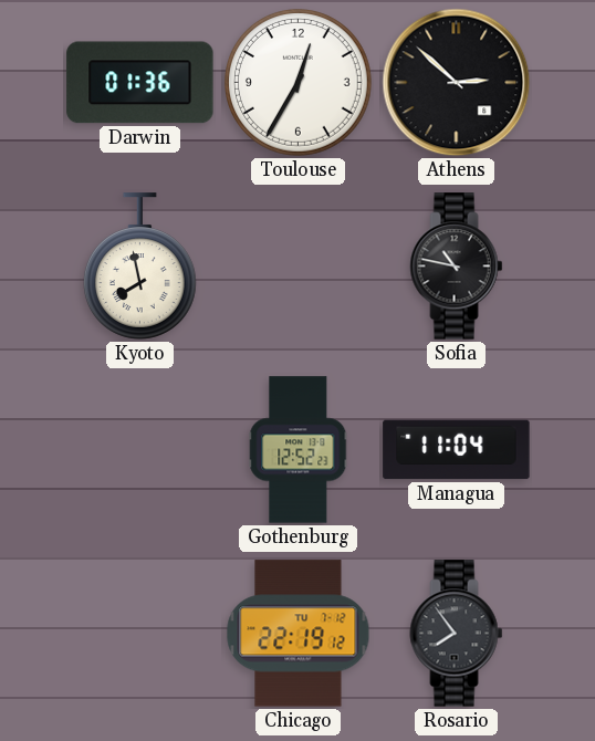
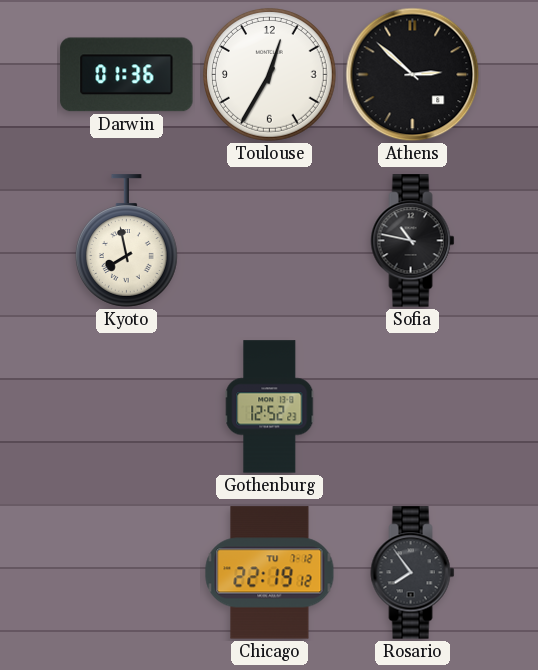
Managua: 11:04 -> none (457, 450)
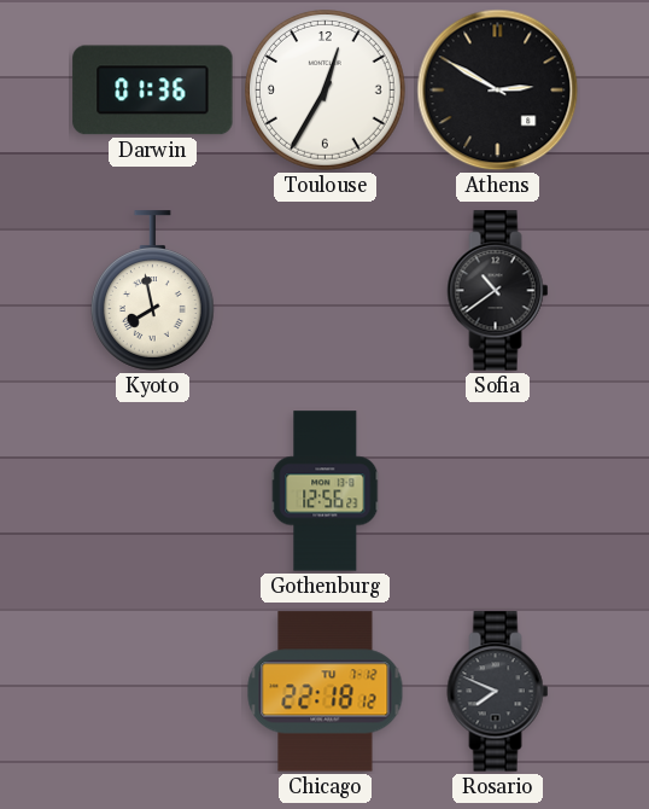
Athens: 2:52 -> 2:50 (498, 91)
Sofia: 10:47 -> 10:39 (498, 291)
Gothenburg: 12:52 -> 12:56 (326, 491)
Chicago: 22:19 -> 22:18 (326, 692)
Rosario: 7:54 -> 7:49 (498, 692)
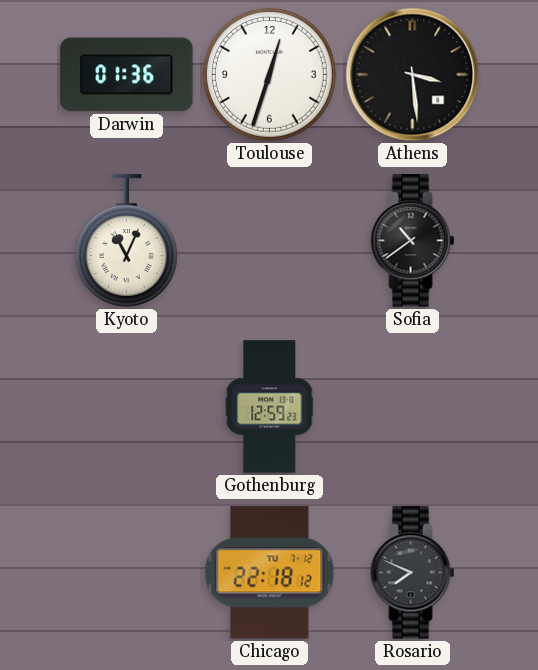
Toulouse: 12:35 -> 12:33 (270, 75)
Athens: 2:50 -> 3:29 (413, 75)
Kyoto: 7:58 -> 11:04 (126, 241)
Gothenburg: 12:56 -> 12:59 (270, 407)
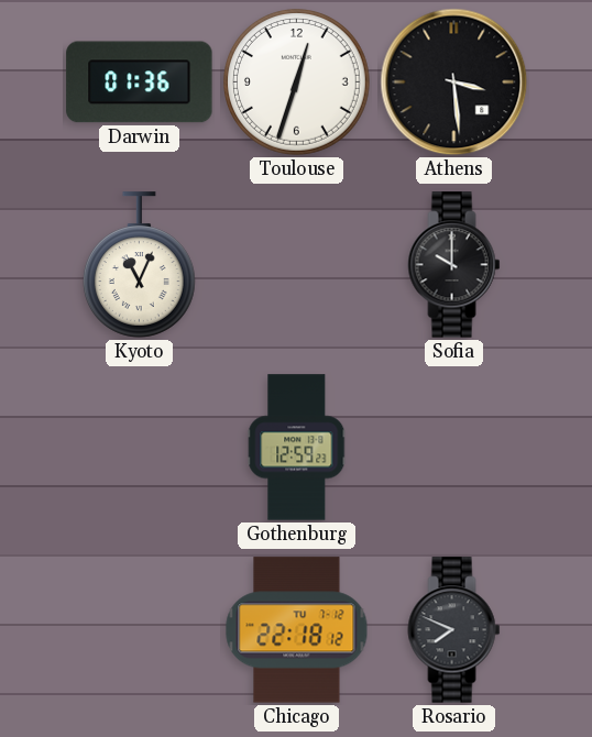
Sofia: 10:39 -> 10:00 (454, 265)
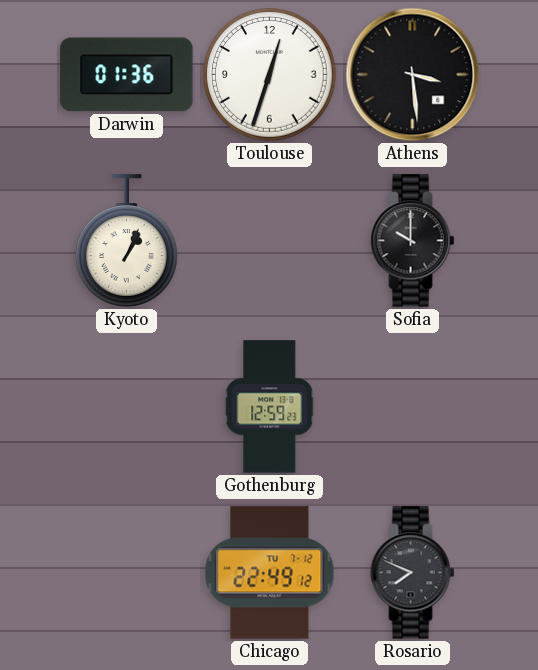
Kyoto: 11:04 -> 1:04 (126, 241)
Chicago: 22:18 -> 22:49 (270, 573)
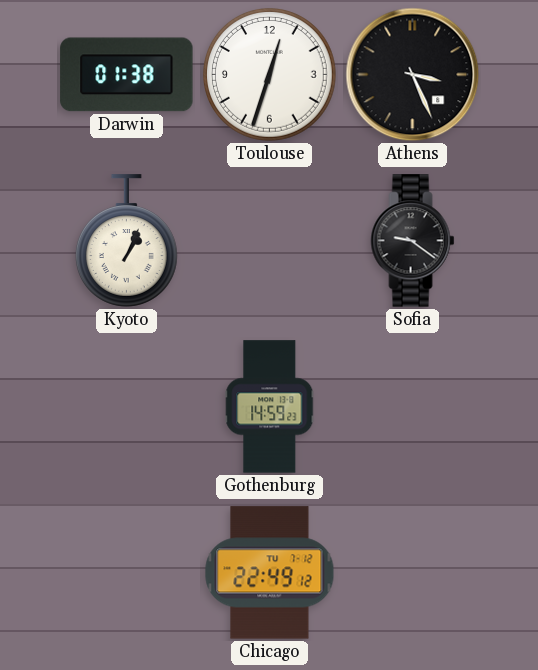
Darwin: 01:36 -> 01:38 (127, 75)
Athens: 3:29 -> 3:26 (413, 75)
Sofia: 10:00 -> 9:21 (413, 241)
Gothenburg: 12:59 -> 14:59 (270, 407)
Rosario: 7:49 -> none (413, 573)
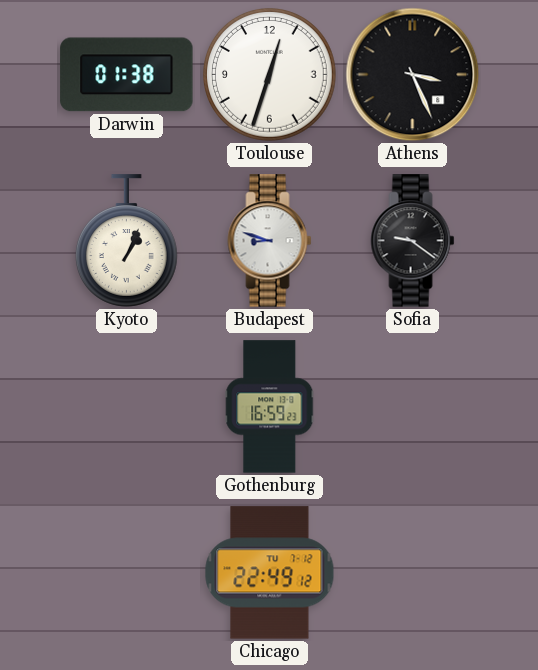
Budapest: none -> 8:48 (270, 241)
Gothenburg: 14:59 -> 16:59 (270, 407)
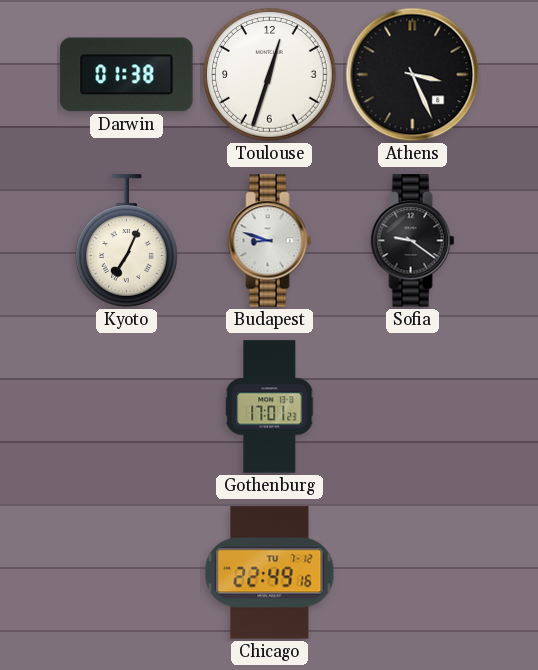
Kyoto: 1:04 -> 7:04 (126, 241)
Gothenburg: 16:59 -> 17:01 (270, 407)
Chicago: 22:49:12 -> 22:49:16 (270, 573)
